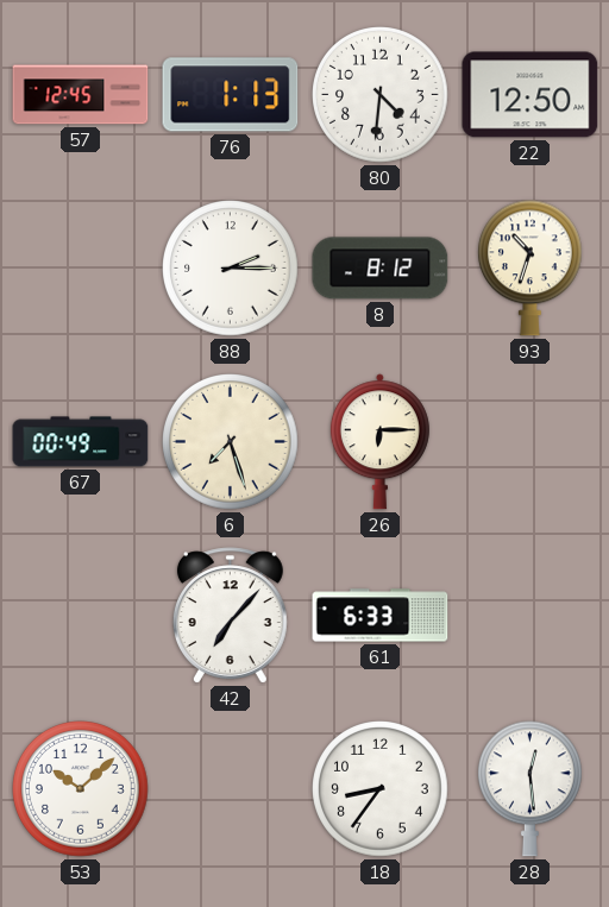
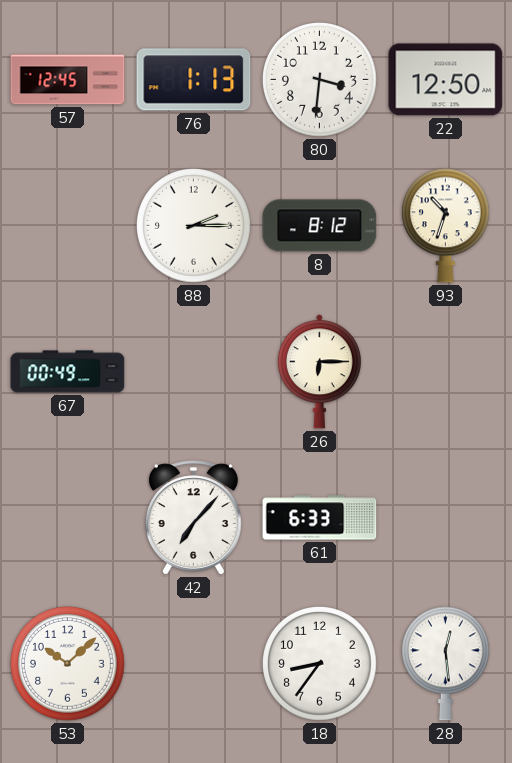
80: 4:31 -> 3:31 (320, 80)
6: 7:27 -> none (231, 442)
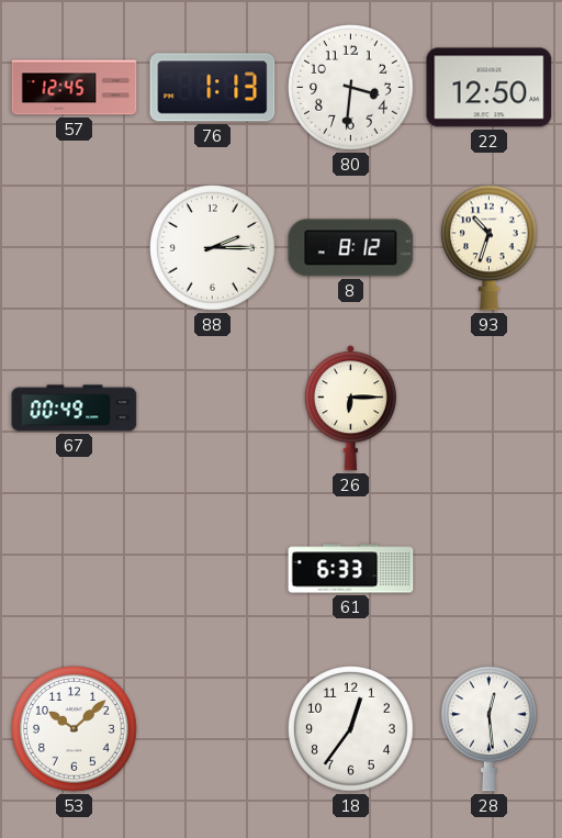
42: 7:07 -> none (193, 518)
18: 8:36 -> 12:36 (351, 729)
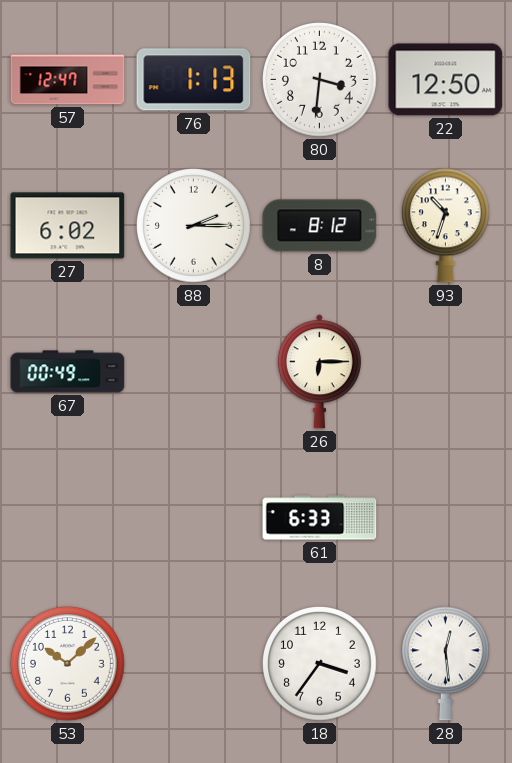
57: 12:45 -> 12:47 (68, 80)
27: none -> 6:02 (68, 226)
18: 12:36 -> 3:36 (320, 664)
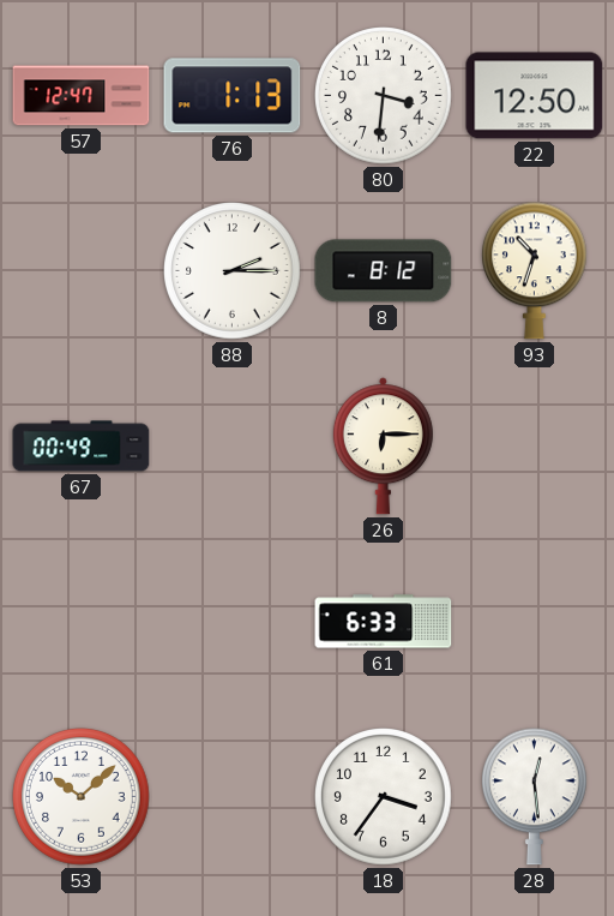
27: 6:02 -> none (68, 226)
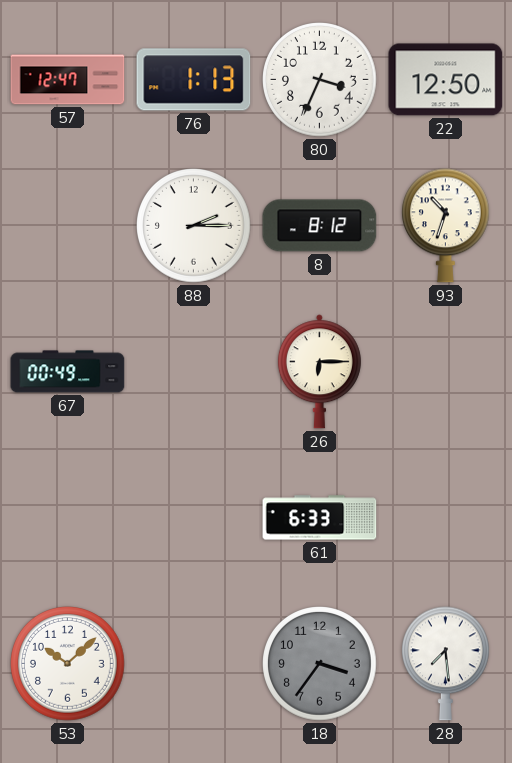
80: 3:31 -> 3:34 (320, 80)
18 dial: white -> grey (320, 664)
28: 12:29 -> 7:29 (445, 664)
